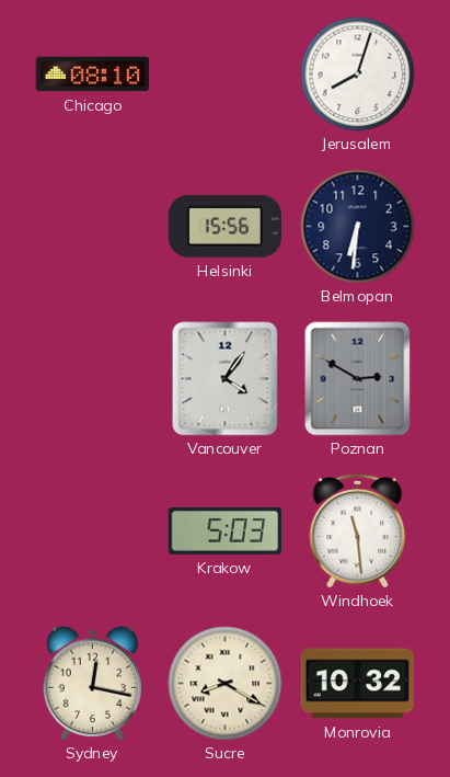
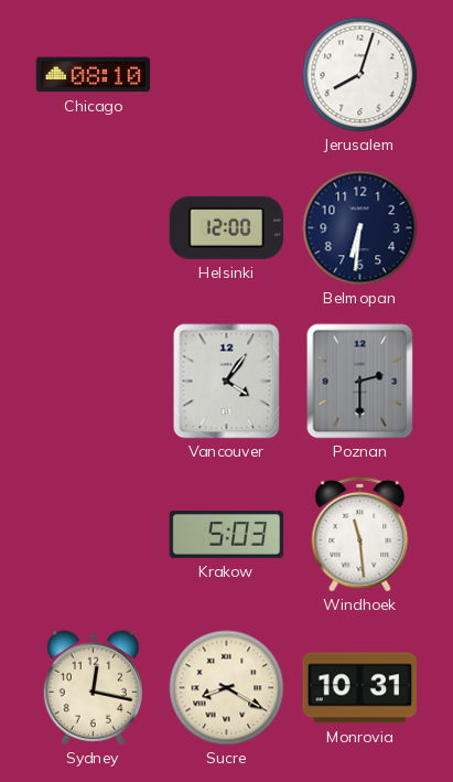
Helsinki: 15:56 -> 12:00 (226, 227)
Poznan: 2:50 -> 2:30 (360, 382)
Monrovia: 10:32 -> 10:31 (360, 688)
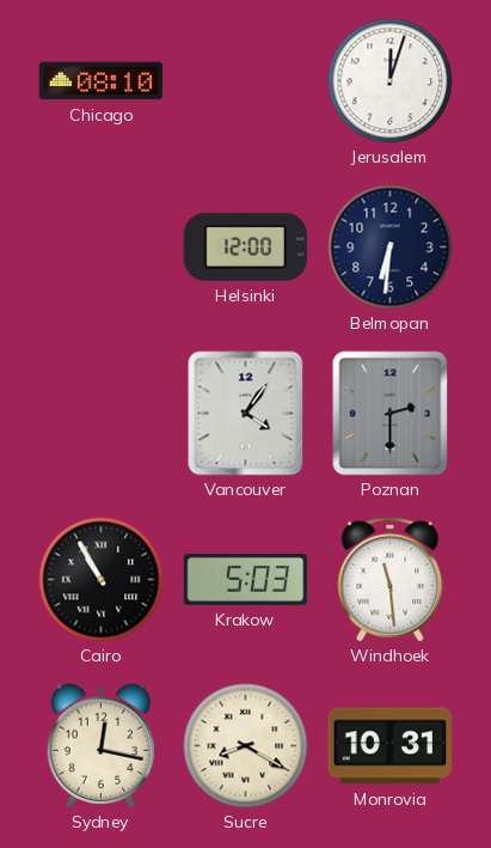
Jerusalem: 8:03 -> 12:03 (391, 81)
Cairo: none -> 10:55 (102, 580)
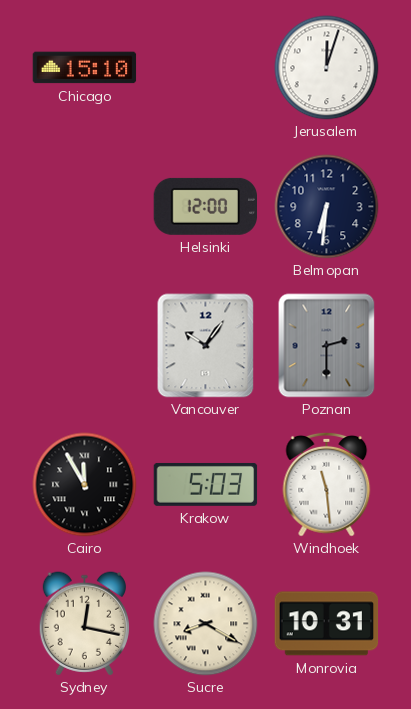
Chicago: 08:10 -> 15:10 (85, 68)
Vancouver: 4:06 -> 10:06 (206, 346)
Cairo: 10:55 -> 11:55 (85, 485)
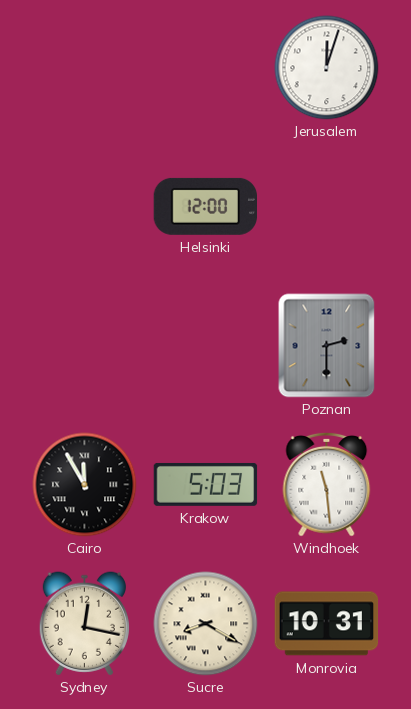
Chicago: 15:10 -> none (85, 68)
Belmopan: 6:31 -> none (327, 207)
Vancouver: 10:06 -> none (206, 346)
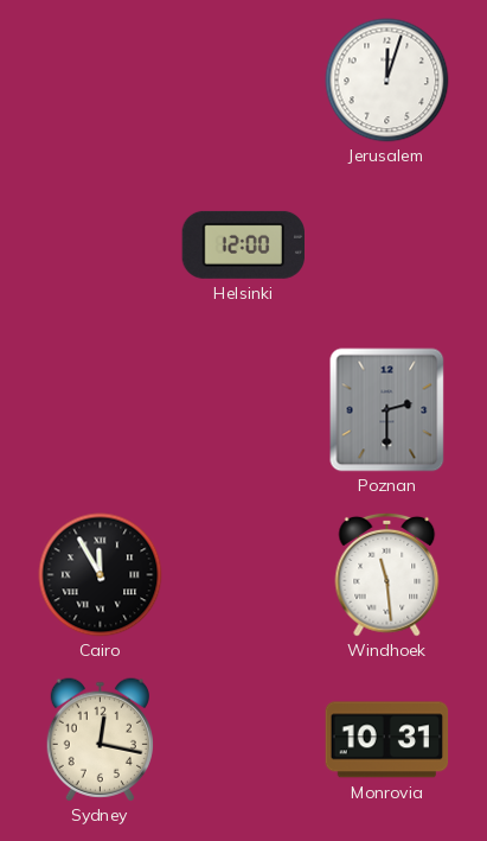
Krakow: 5:03 -> none (206, 484)
Sucre: 8:20 -> none (206, 624)
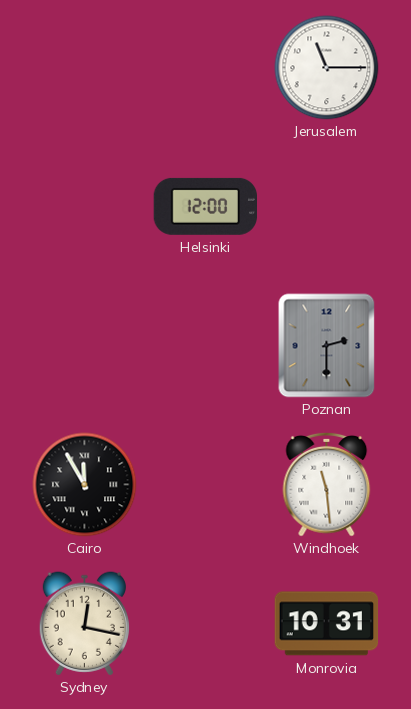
Jerusalem: 12:03 -> 11:15 (327, 68)
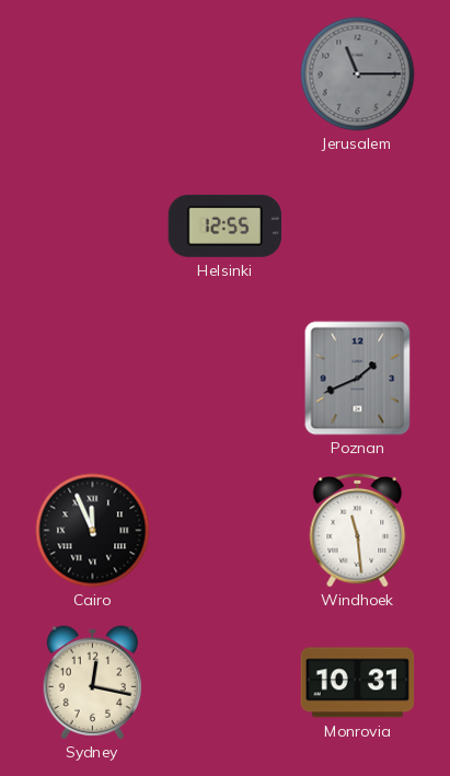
Jerusalem dial: white -> grey (358, 74)
Helsinki: 12:00 -> 12:55 (224, 225)
Poznan: 2:30 -> 1:41 (358, 379)
Cairo: 11:55 -> 11:56 (93, 531)
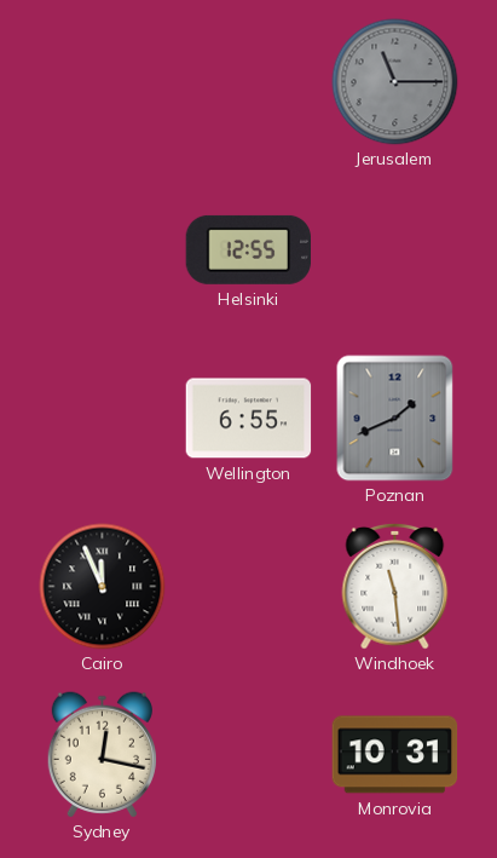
Wellington: none -> 6:55 (249, 419)
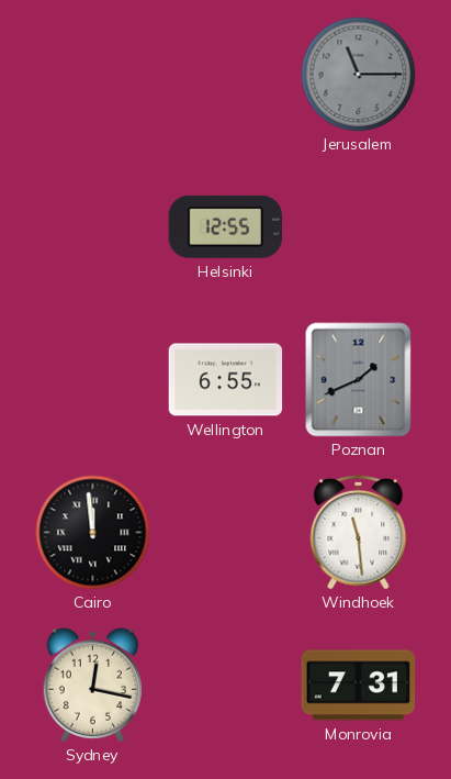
Cairo: 11:56 -> 11:59 (93, 533)
Monrovia: 10:31 -> 7:31 (359, 686)
